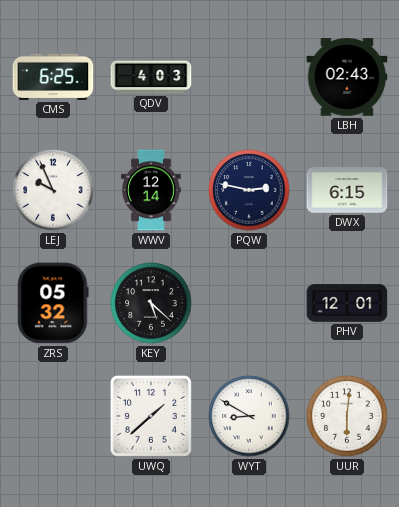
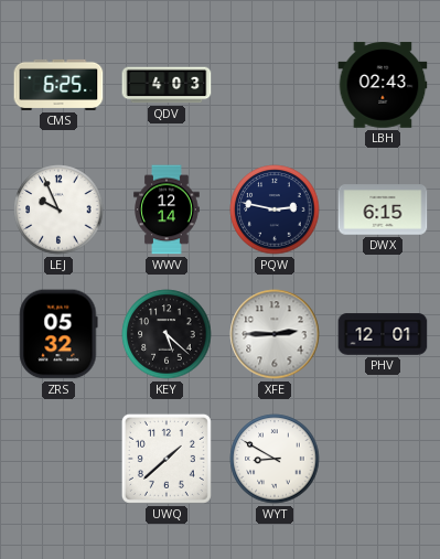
XFE: none -> 2:45 (275, 334)
UUR: 6:01 -> none (347, 416)
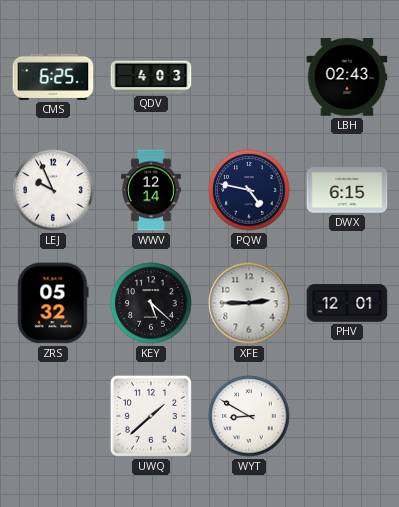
PQW: 2:47 -> 4:47 (249, 190)
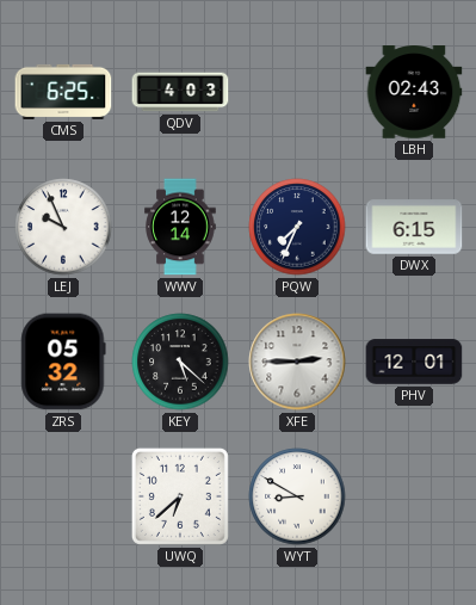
PQW: 4:47 -> 7:34 (297, 227)
UWQ: 1:38 -> 6:38 (180, 496)
